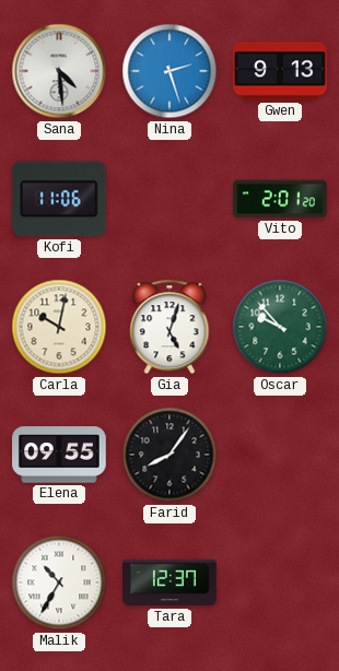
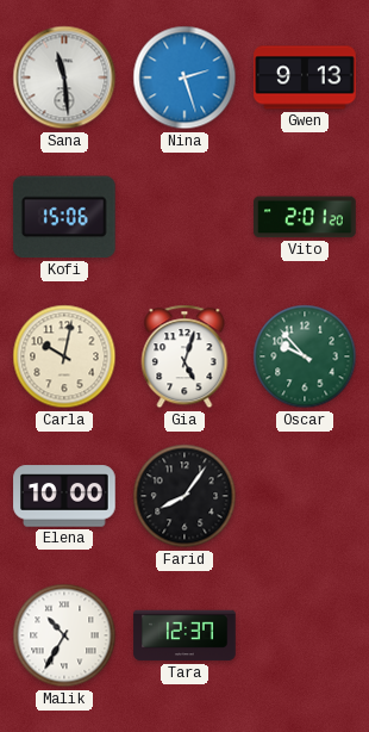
Sana: 4:29 -> 11:29 (64, 77)
Kofi: 11:06 -> 15:06 (64, 217)
Elena: 09:55 -> 10:00 (64, 496)
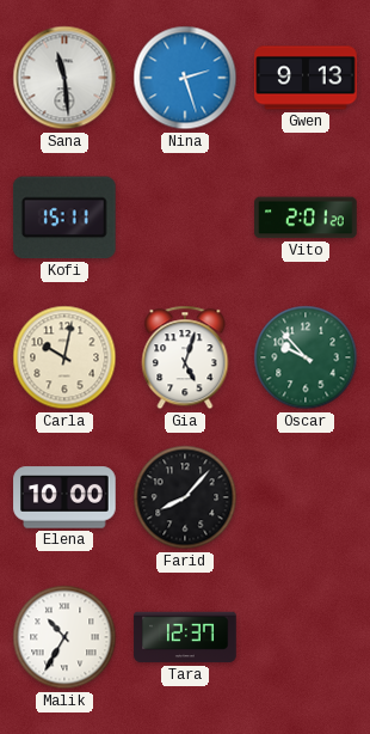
Kofi: 15:06 -> 15:11 (64, 218)
Farid: 8:06 -> 8:07 (185, 497)
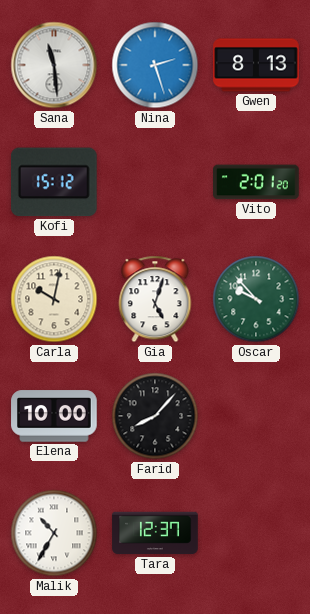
Gwen: 9:13 -> 8:13 (256, 65)
Kofi: 15:11 -> 15:12 (54, 182)
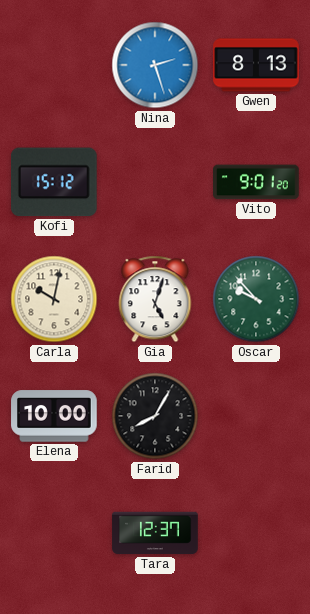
Sana: 11:29 -> none (54, 65)
Vito: 2:01 -> 9:01 (256, 182)
Farid: 8:07 -> 8:05 (155, 416)
Malik: 10:35 -> none (54, 533)
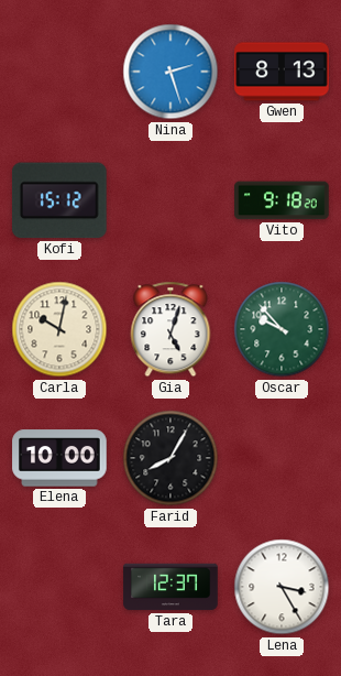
Vito: 9:01 -> 9:18 (282, 200)
Lena: none -> 3:25 (282, 587)
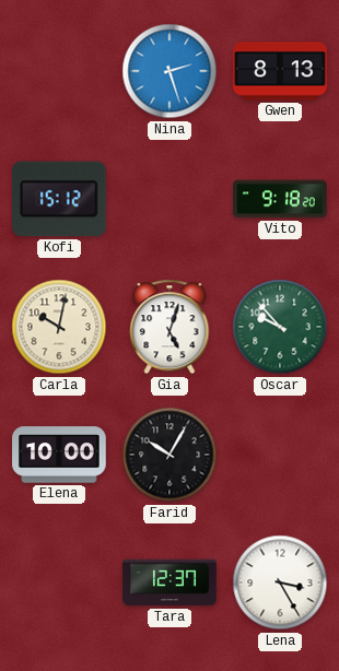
Farid: 8:05 -> 10:05 (169, 455)
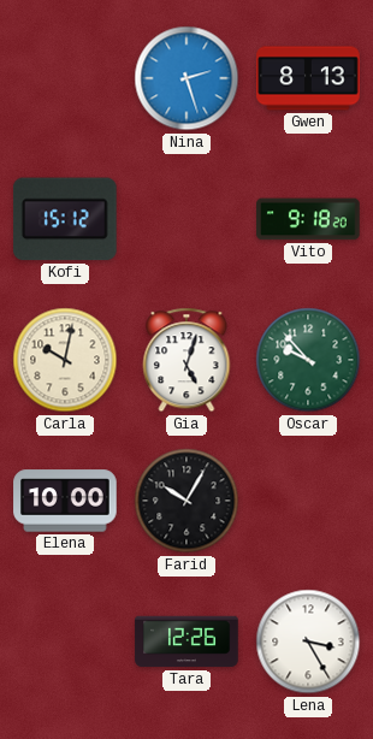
Tara: 12:37 -> 12:26 (186, 642)
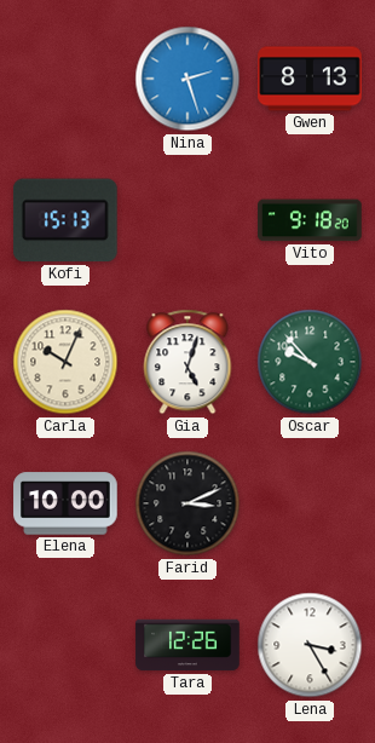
Kofi: 15:12 -> 15:13 (65, 220)
Carla: 10:02 -> 10:04 (65, 362)
Farid: 10:05 -> 3:11 (187, 503)
